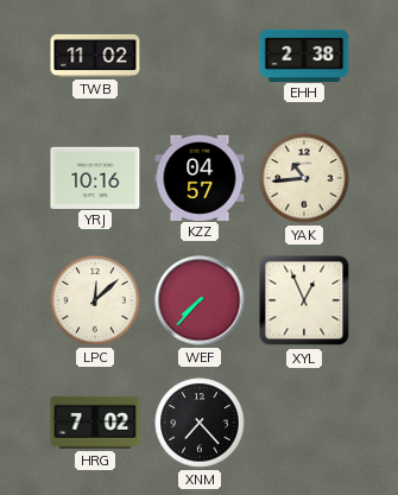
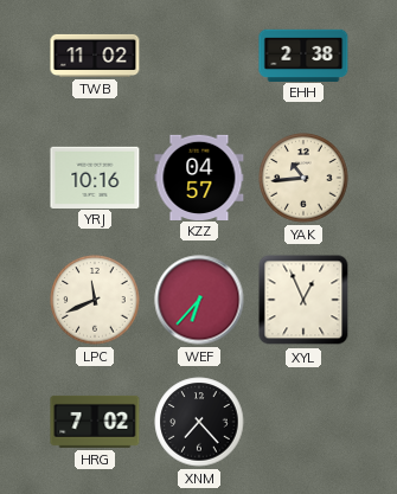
LPC: 12:08 -> 11:41 (95, 300)
WEF: 7:37 -> 6:37 (199, 300)
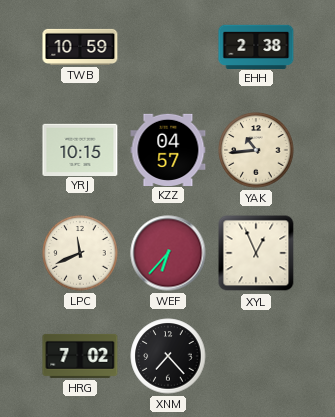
TWB: 11:02 -> 10:59 (80, 47)
YRJ: 10:16 -> 10:15 (80, 149)
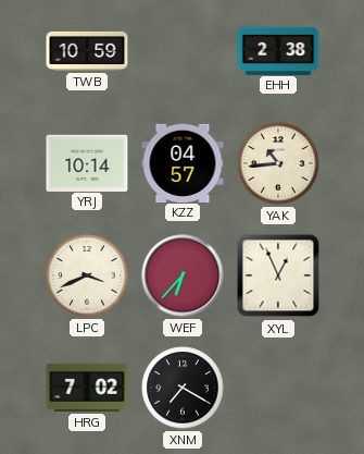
YRJ: 10:15 -> 10:14 (87, 162)
LPC: 11:41 -> 3:41 (87, 275)
XNM: 7:23 -> 7:20 (183, 388)
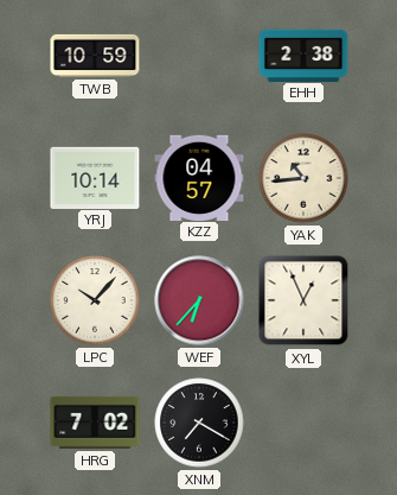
LPC: 3:41 -> 10:07 (95, 300)
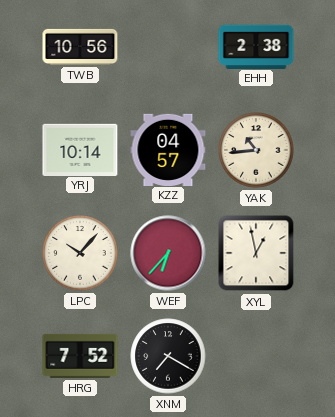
TWB: 10:59 -> 10:56 (80, 47)
XYL: 12:56 -> 12:58 (256, 253)
HRG: 7:02 -> 7:52 (80, 356)
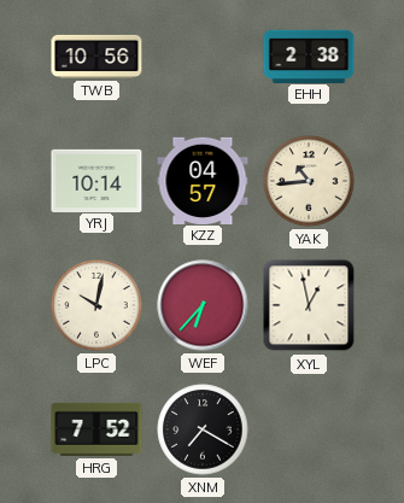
LPC: 10:07 -> 10:02 (96, 305)
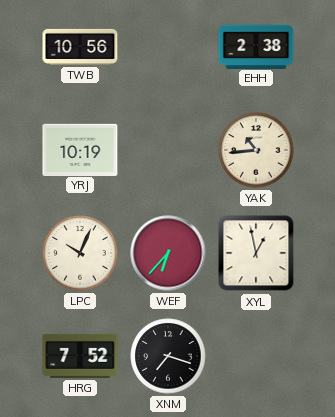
YRJ: 10:14 -> 10:19 (80, 149)
KZZ: 04:57 -> none (203, 180)
LPC: 10:02 -> 10:04 (80, 253)
XNM: 7:20 -> 7:18 (168, 356)
